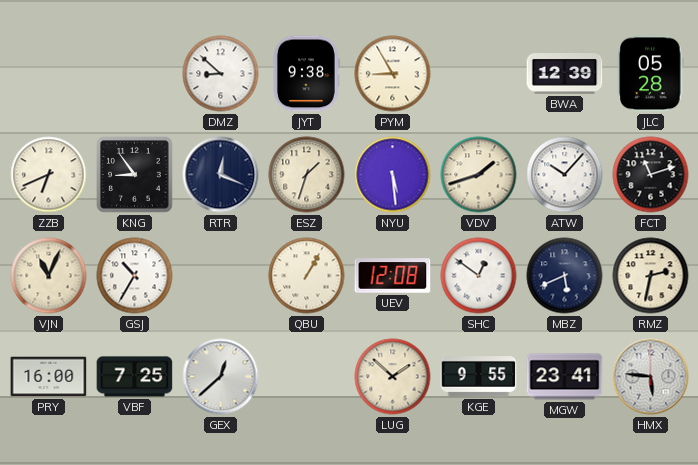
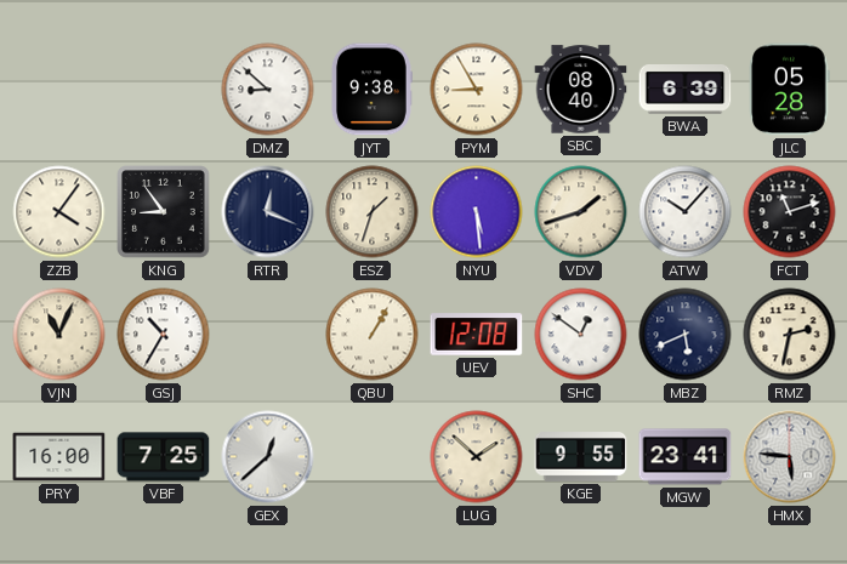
SBC: none -> 08:40 (581, 90)
BWA: 12:39 -> 6:39 (686, 90)
ZZB: 6:41 -> 4:06 (59, 212)
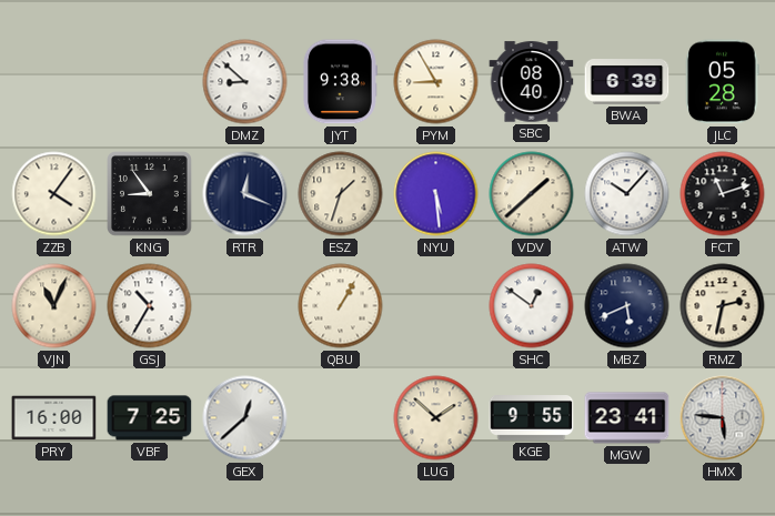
VDV: 1:42 -> 1:38 (532, 194)
UEV: 12:08 -> none (477, 335)
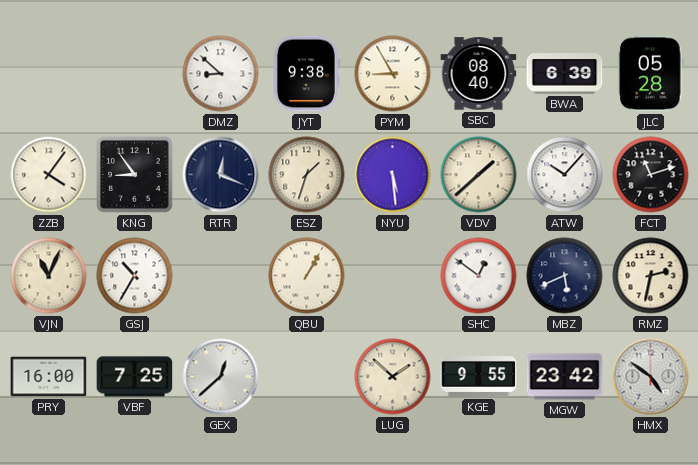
MGW: 23:41 -> 23:42 (565, 377)
HMX: 5:46 -> 4:51 (651, 377)
